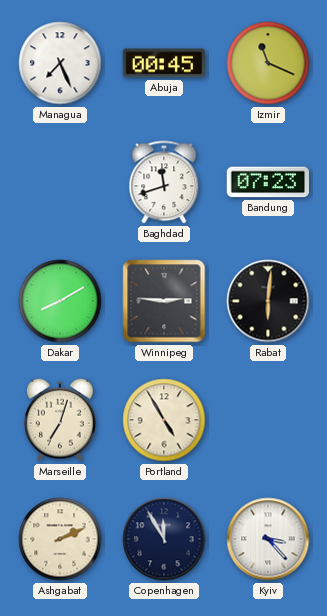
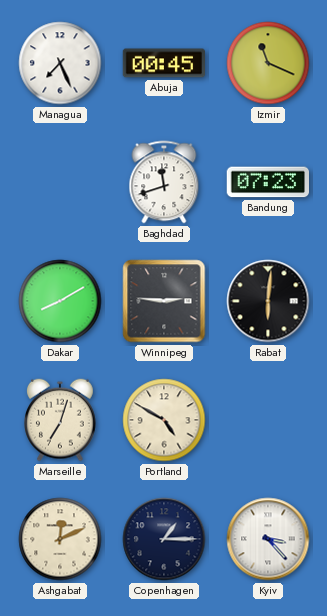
Portland: 4:55 -> 4:50 (164, 420)
Ashgabat: 2:11 -> 12:11 (60, 539)
Copenhagen: 11:55 -> 1:15 (164, 539)
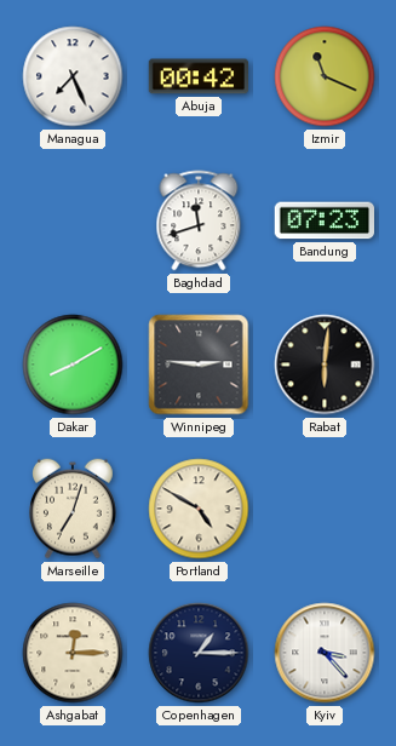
Abuja: 00:45 -> 00:42 (197, 76)
Ashgabat: 12:11 -> 12:15 (73, 653)
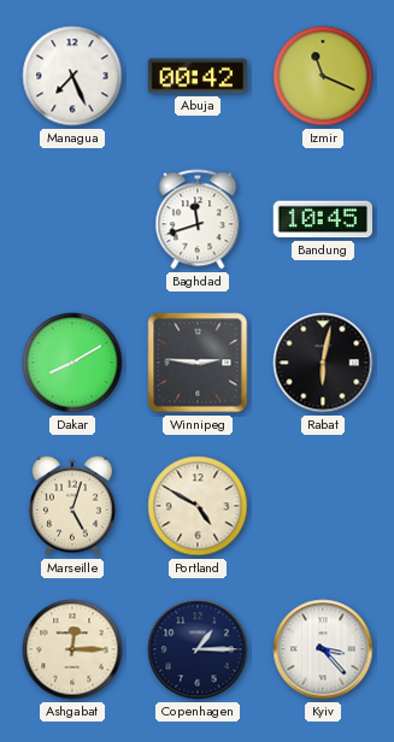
Bandung: 07:23 -> 10:45 (322, 219)
Rabat: 6:01 -> 6:02 (323, 363)
Marseille: 7:03 -> 5:03 (73, 506)
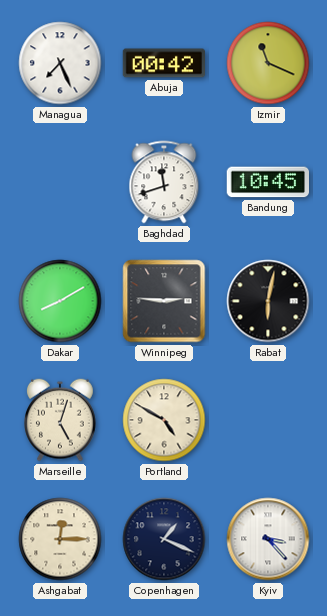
Copenhagen: 1:15 -> 1:19 (164, 539)
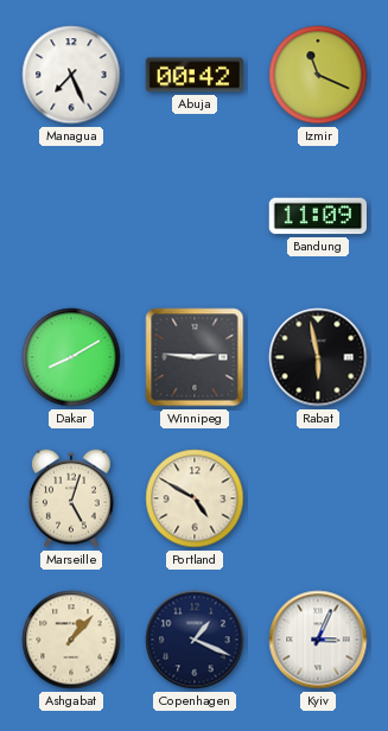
Baghdad: 11:42 -> none (164, 182)
Bandung: 10:45 -> 11:09 (317, 216)
Rabat: 6:02 -> 5:58 (318, 357)
Ashgabat: 12:15 -> 1:07 (71, 640)
Kyiv: 3:23 -> 3:04 (318, 640)
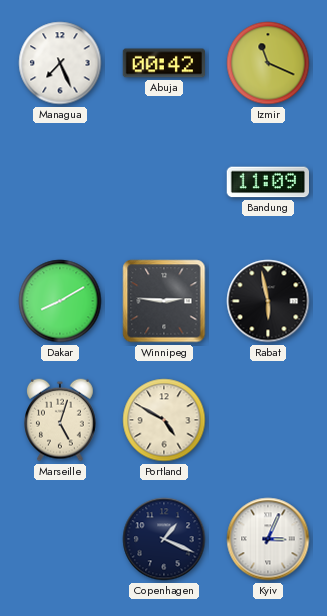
Ashgabat: 1:07 -> none (71, 640)
